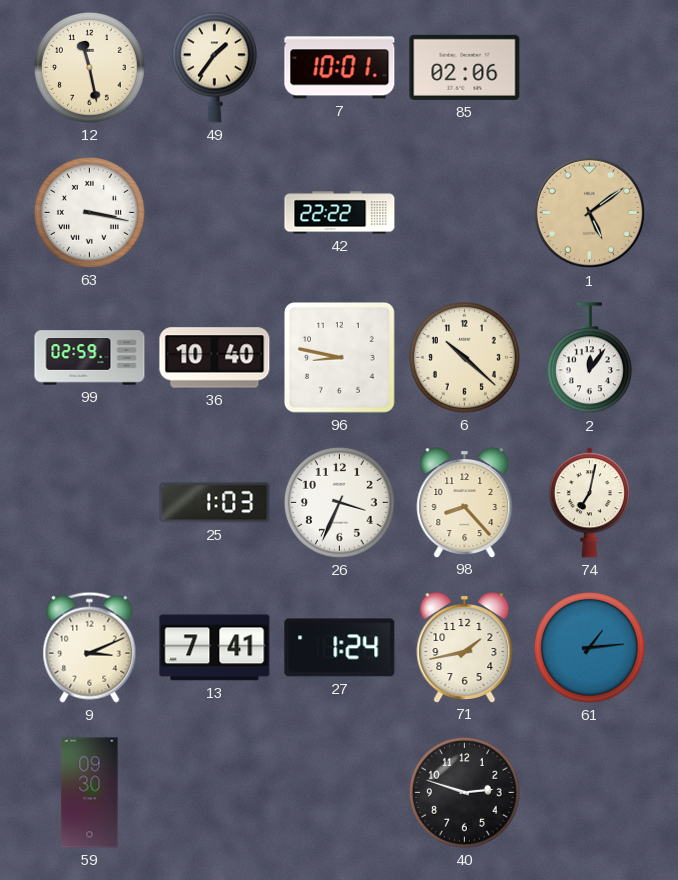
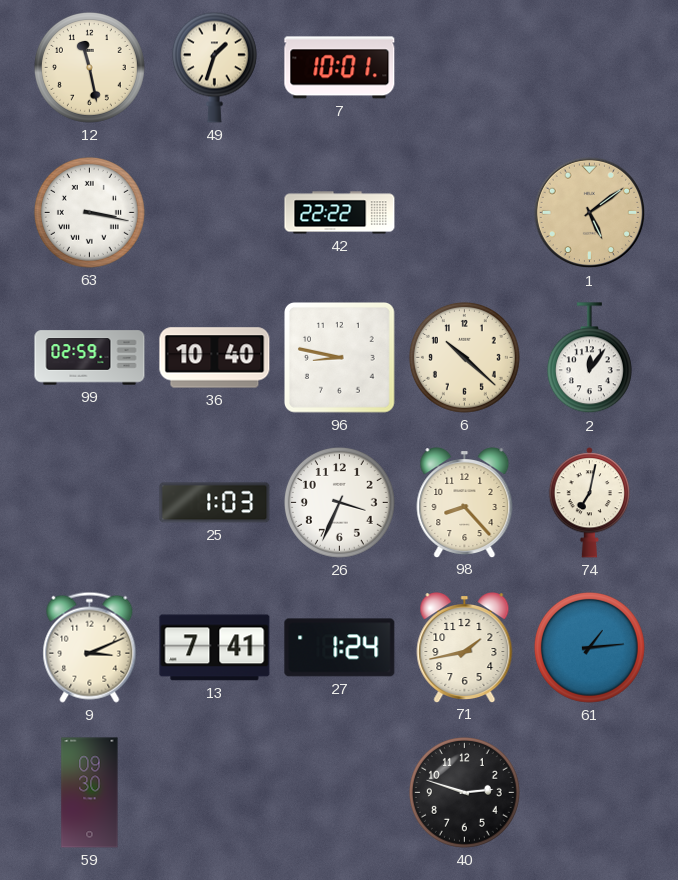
49: 1:36 -> 1:33 (214, 67)
85: 02:06 -> none (465, 67)
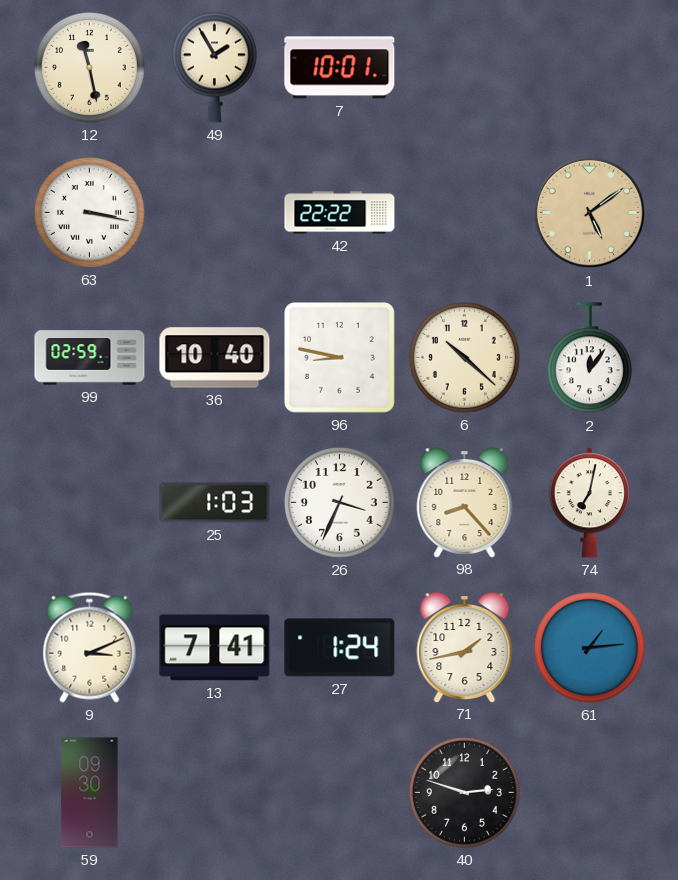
49: 1:33 -> 1:55 (214, 67)
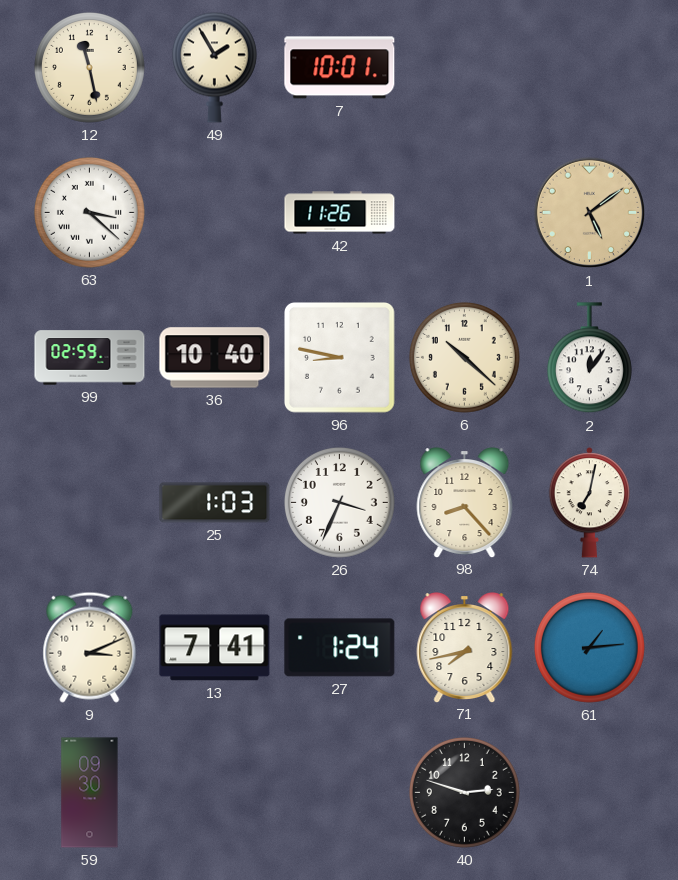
63: 3:17 -> 3:22 (89, 212)
42: 22:22 -> 11:26 (340, 213)
71: 1:43 -> 7:43 (465, 648)
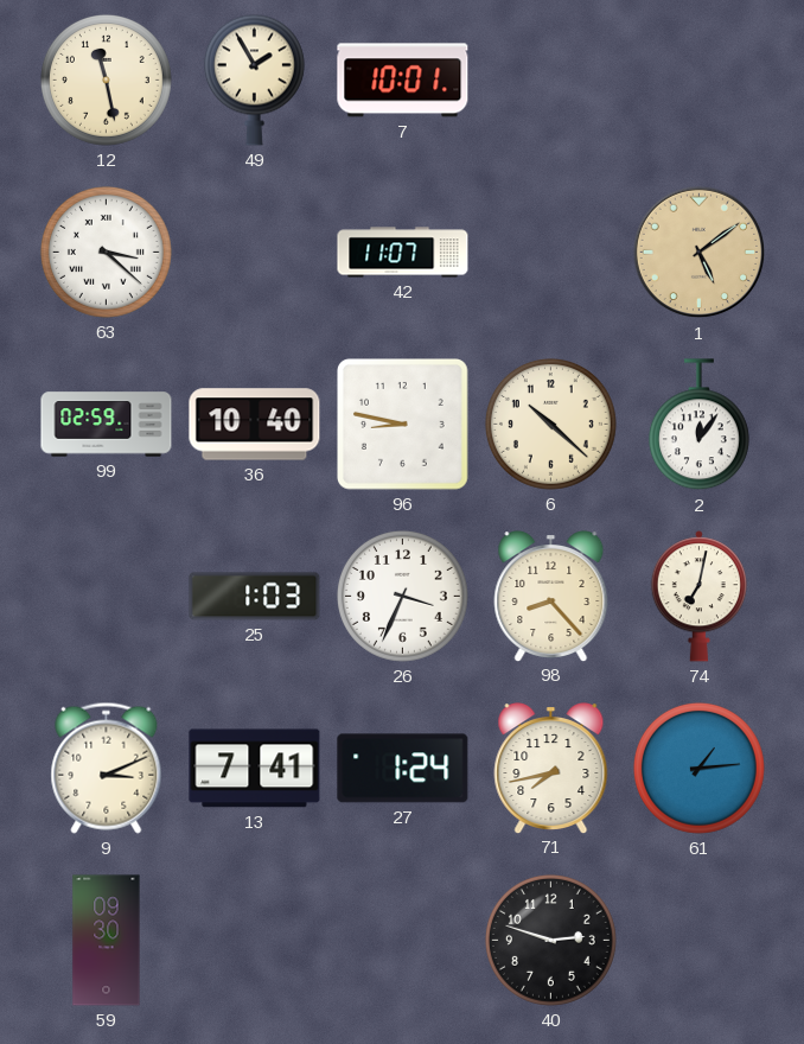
42: 11:26 -> 11:07 (403, 253)
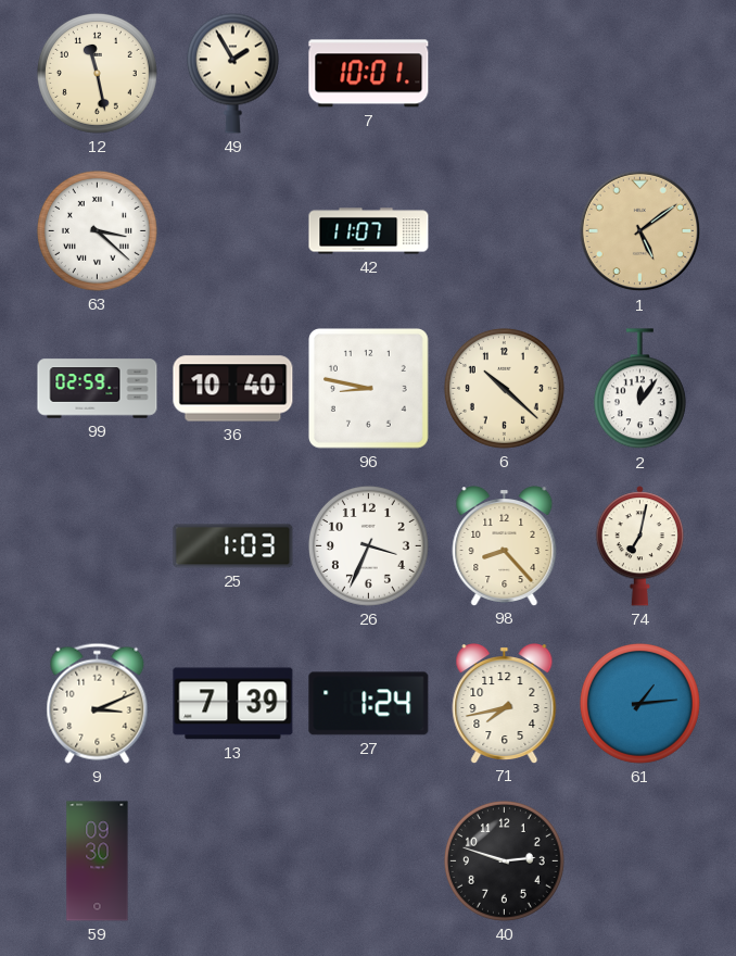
13: 7:41 -> 7:39 (233, 704)
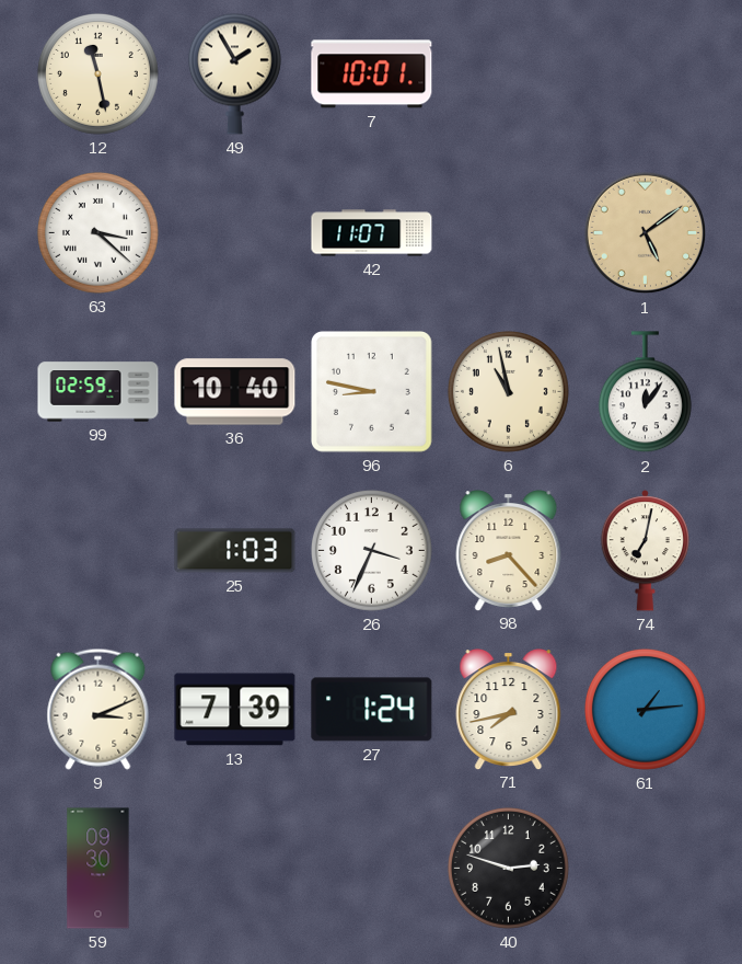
6: 10:22 -> 10:58 (508, 391)
